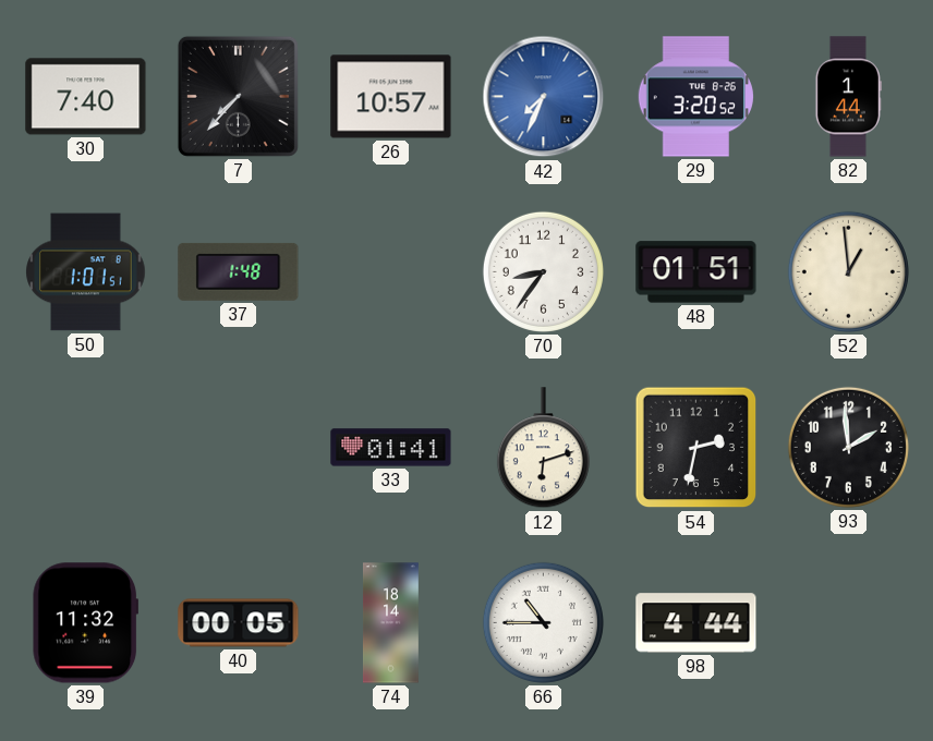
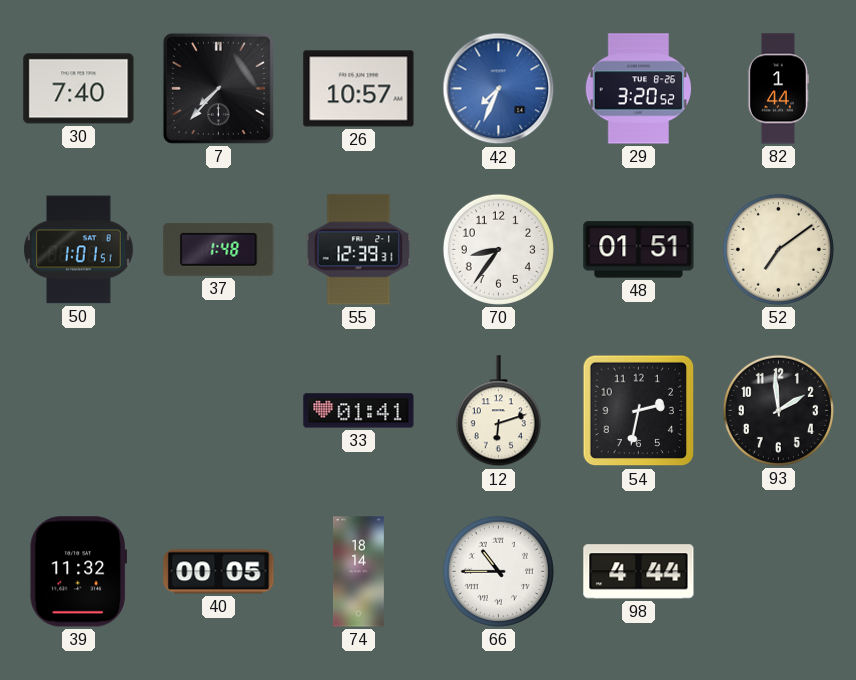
55: none -> 12:39 (359, 250)
52: 12:59 -> 7:09 (778, 249)
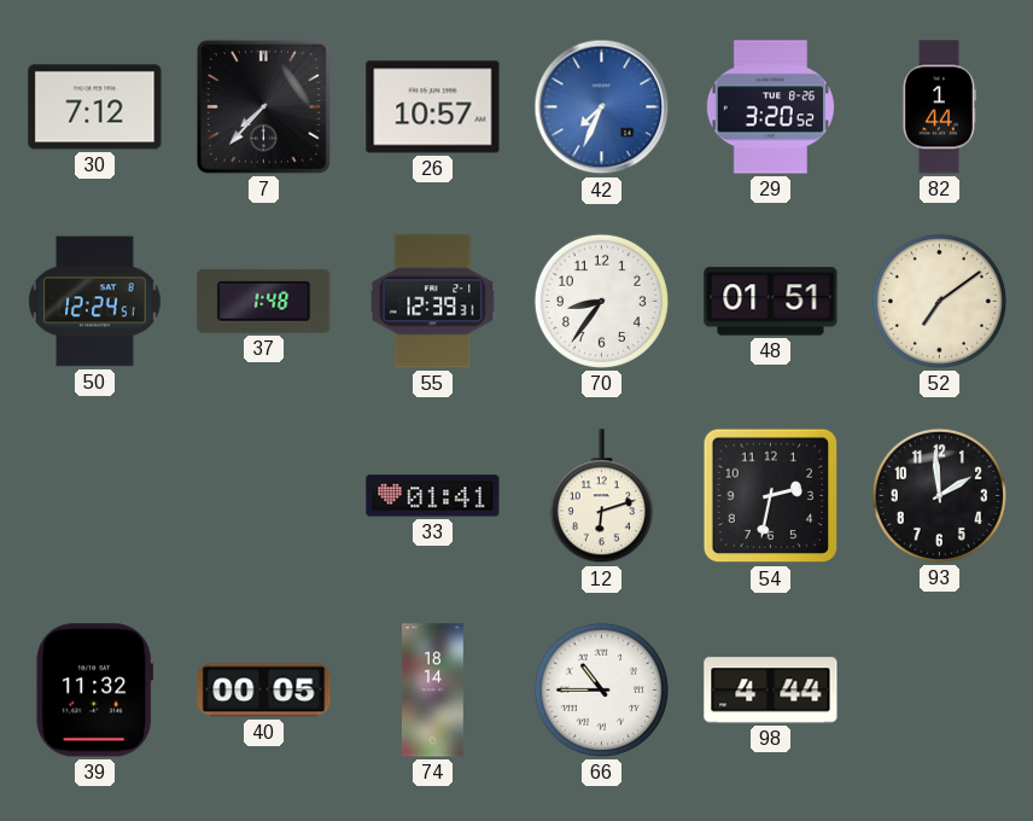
30: 7:40 -> 7:12 (95, 107)
50: 1:01 -> 12:24 (95, 302)
